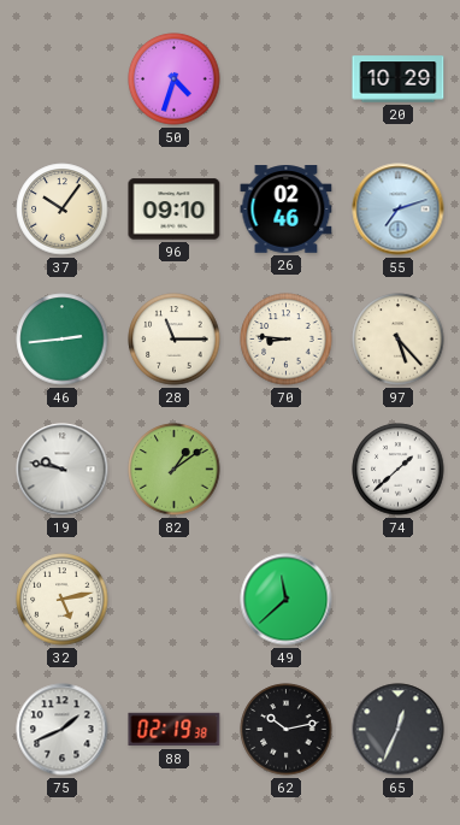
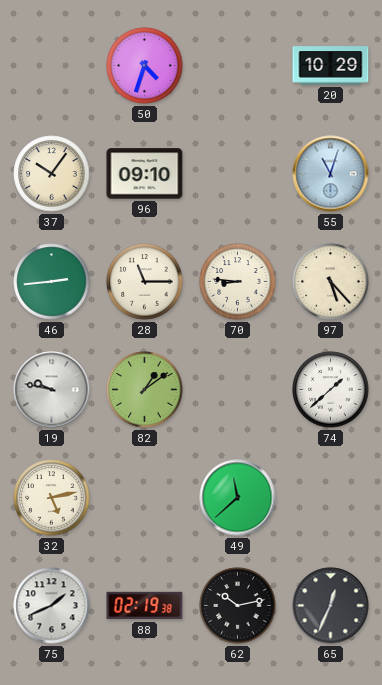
26: 02:46 -> none (287, 210)
55: 7:12 -> 11:03 (331, 174)
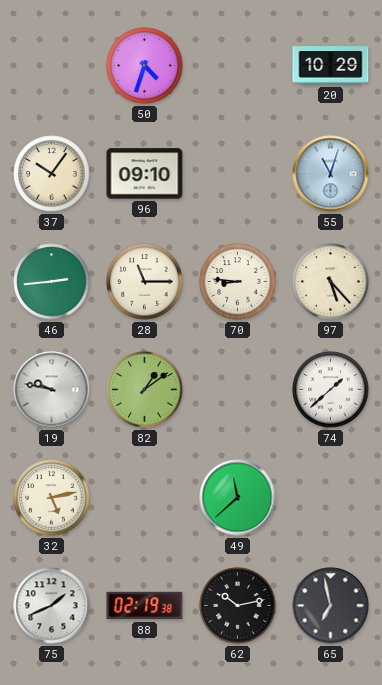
65: 12:34 -> 6:58 (331, 606)
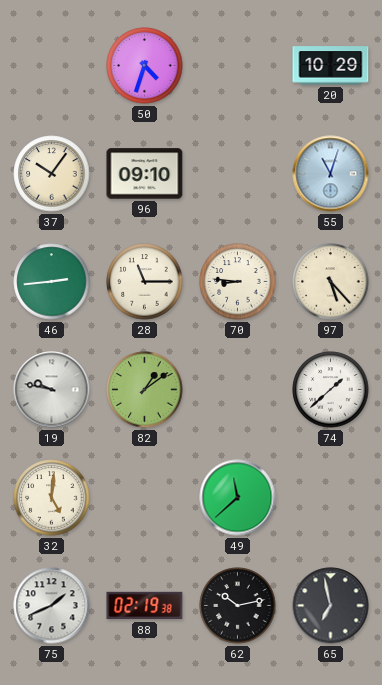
32: 5:13 -> 5:01 (52, 498)
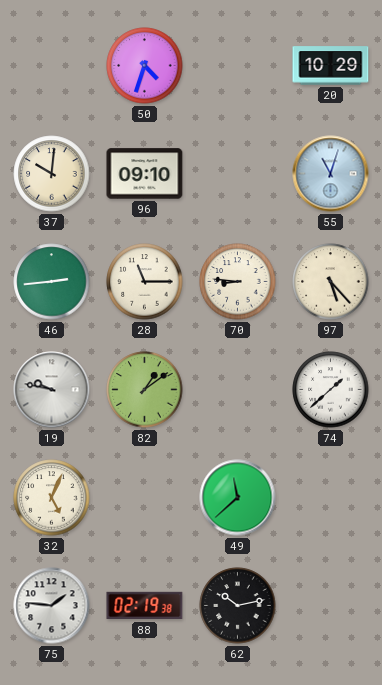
37: 10:06 -> 10:01 (52, 174)
32: 5:01 -> 5:04 (52, 498)
75: 1:41 -> 1:46 (52, 606)
65: 6:58 -> none (331, 606)
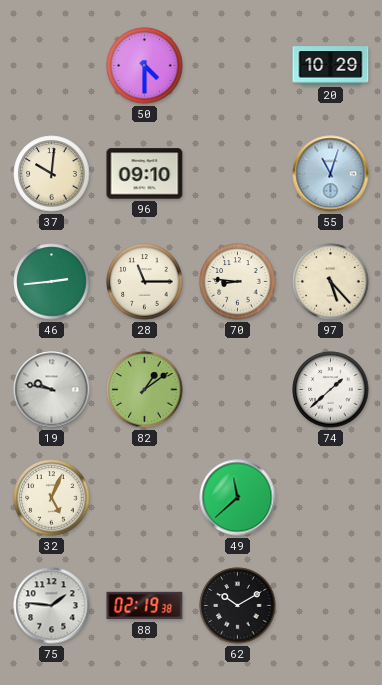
50: 4:33 -> 4:30 (145, 66)
62: 10:13 -> 10:10 (238, 606)
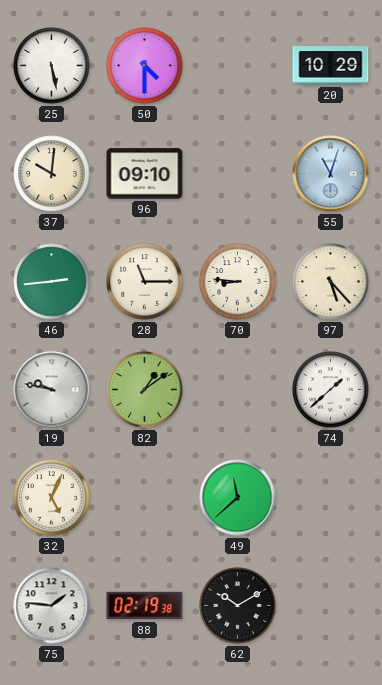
25: none -> 5:28 (52, 66)
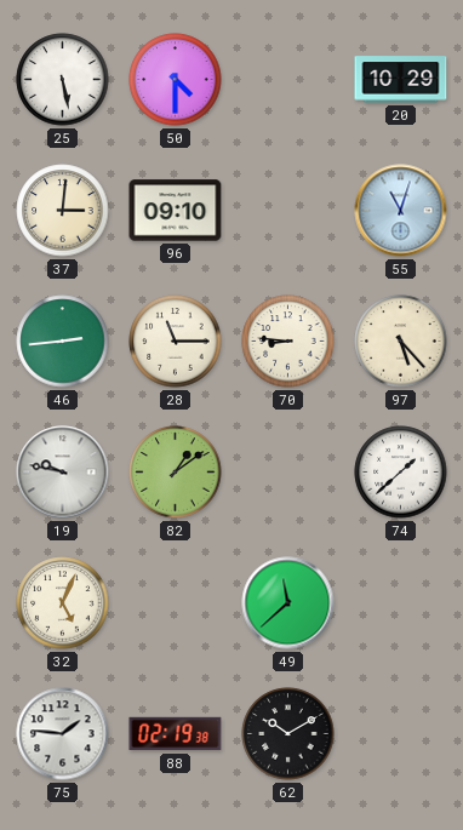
37: 10:01 -> 3:01 (63, 211)
